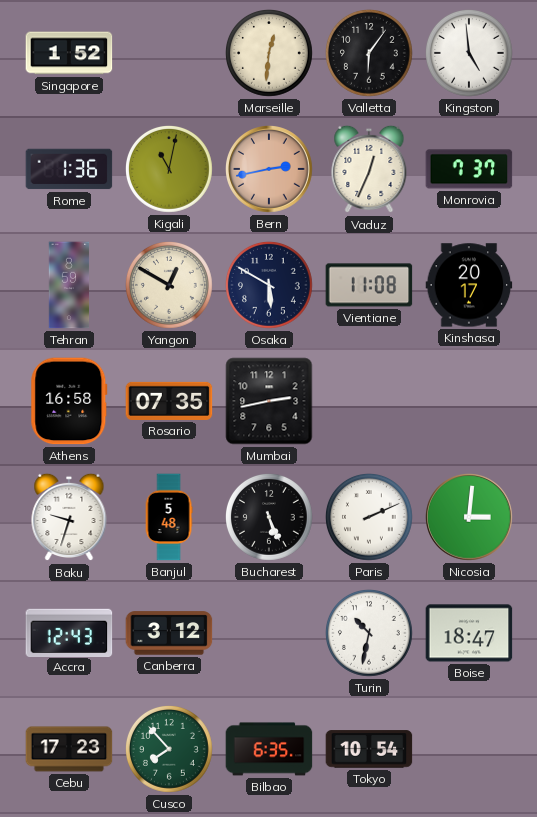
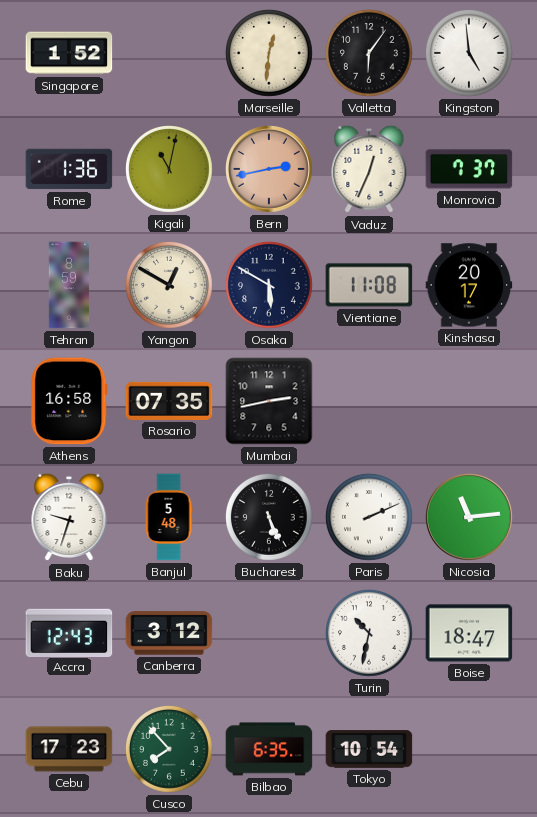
Nicosia: 3:01 -> 11:14 (470, 518)
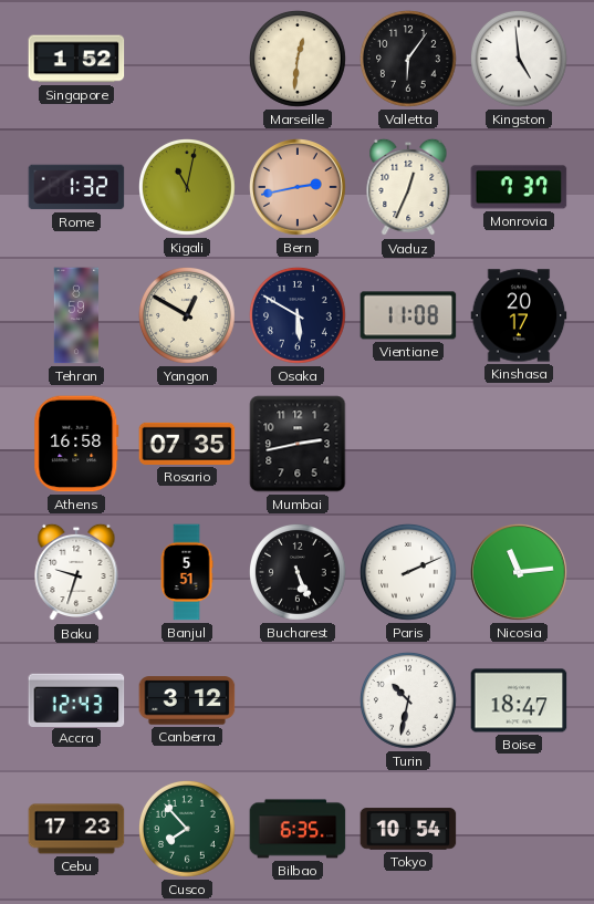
Rome: 1:36 -> 1:32 (76, 187)
Banjul: 5:48 -> 5:51 (187, 572)
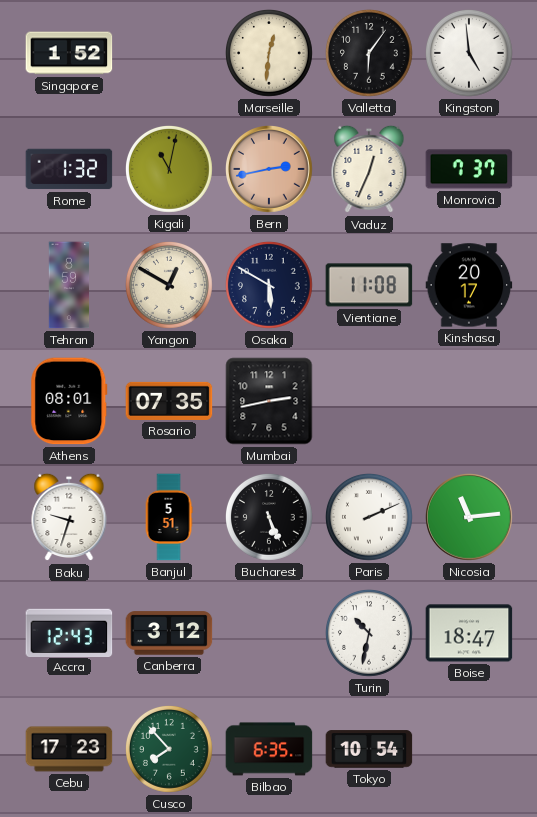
Athens: 16:58 -> 08:01 (69, 401)
